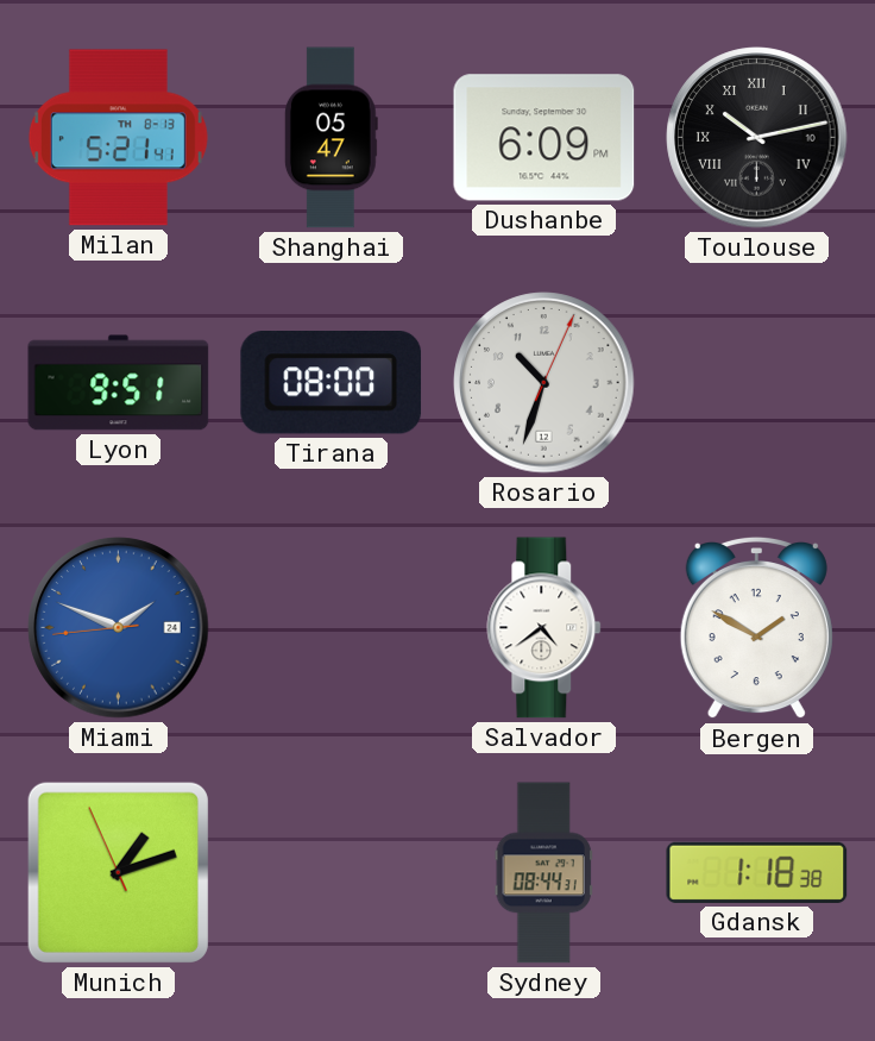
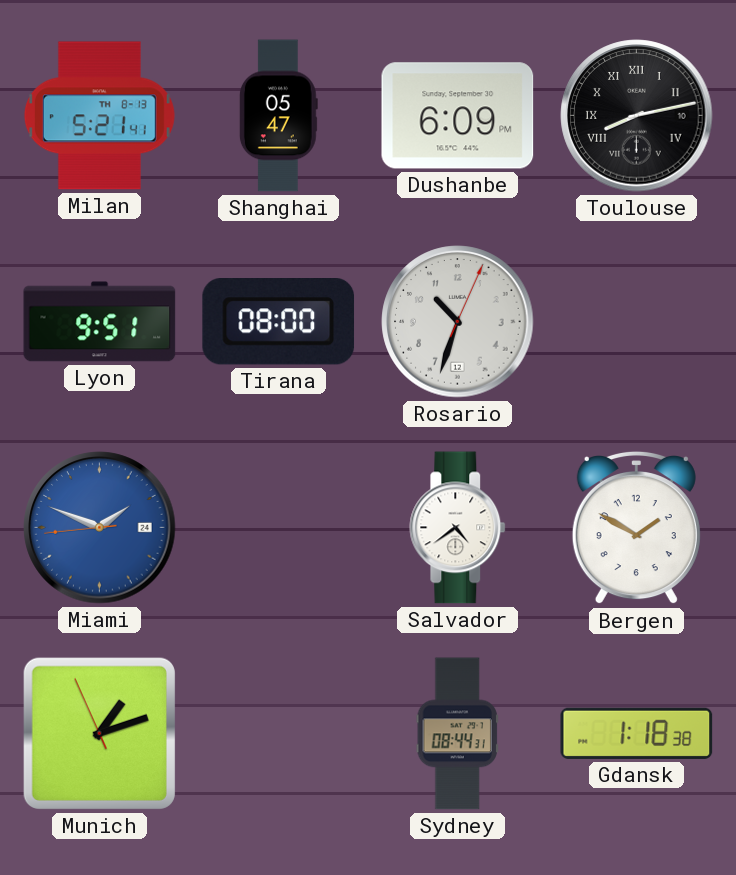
Toulouse: 10:13 -> 8:13 (637, 116)
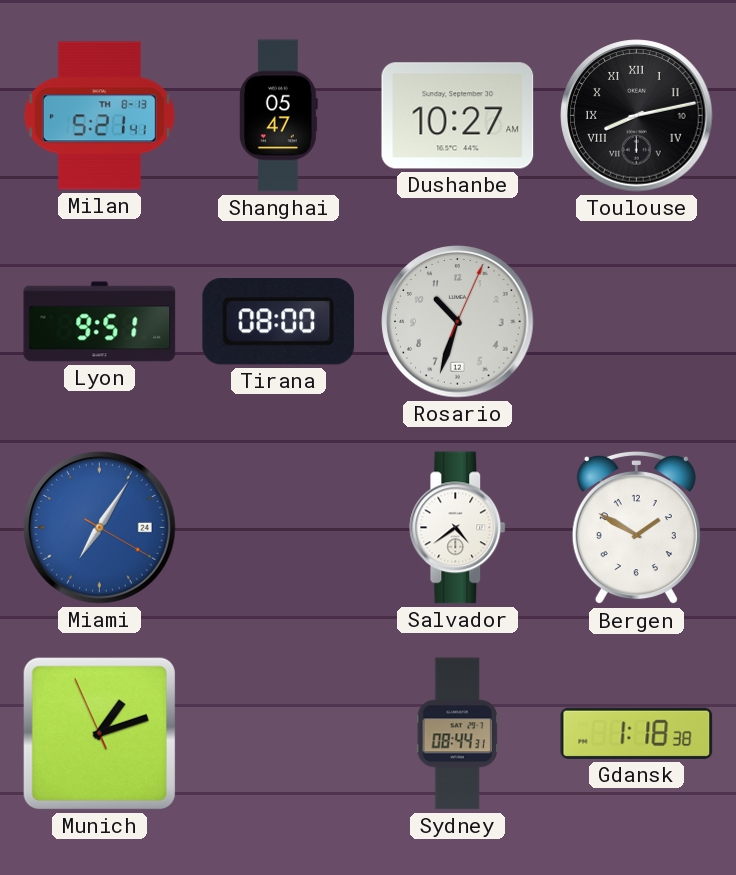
Dushanbe: 6:09 -> 10:27 (458, 116)
Miami: 1:48 -> 7:05 (100, 528)
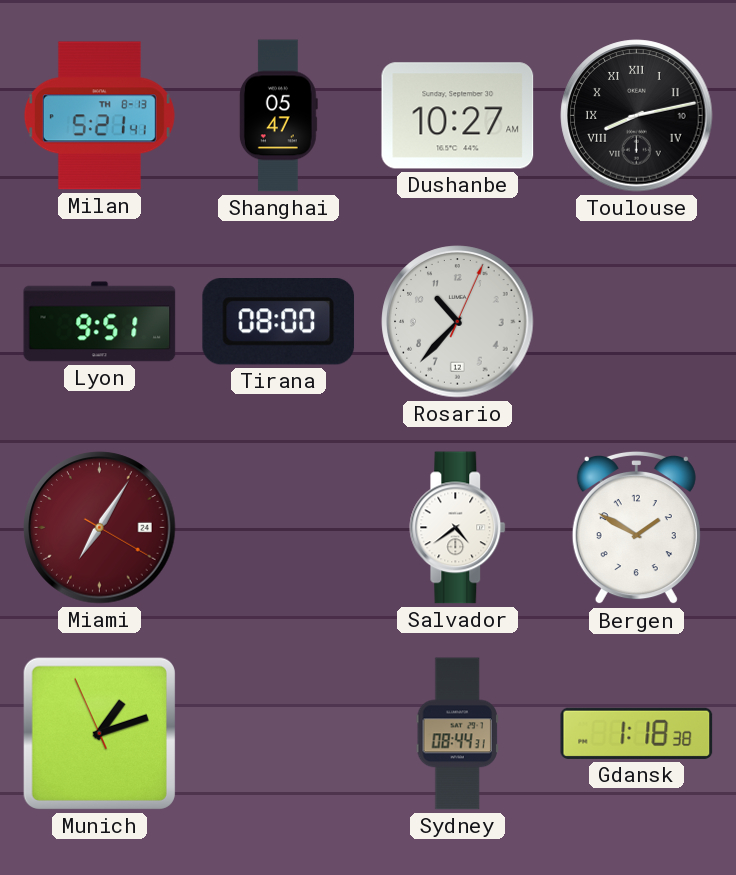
Rosario: 10:33 -> 10:37 (458, 322)
Miami dial: blue -> burgundy (100, 528)
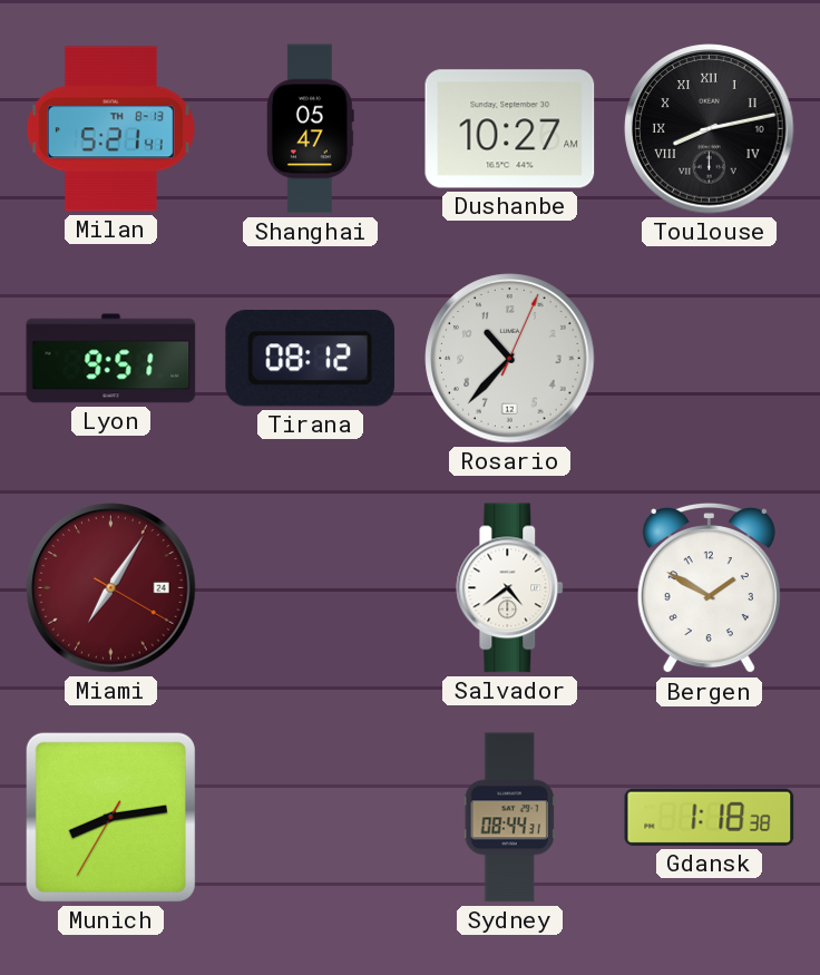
Tirana: 08:00 -> 08:12 (311, 359)
Munich: 1:11 -> 8:13 (110, 817)
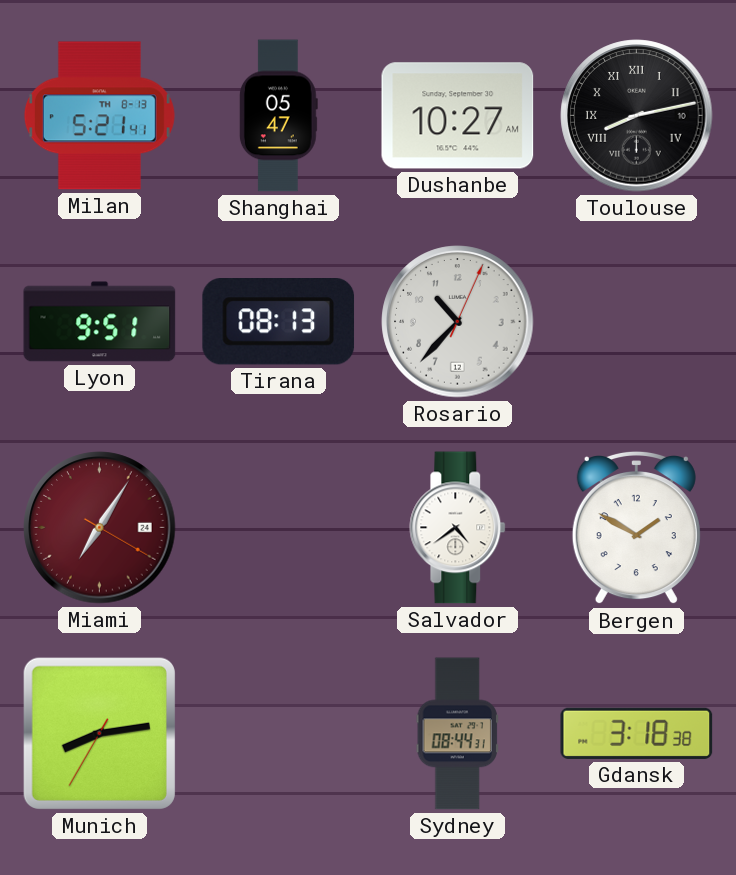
Tirana: 08:12 -> 08:13 (279, 322)
Gdansk: 1:18 -> 3:18 (637, 733)
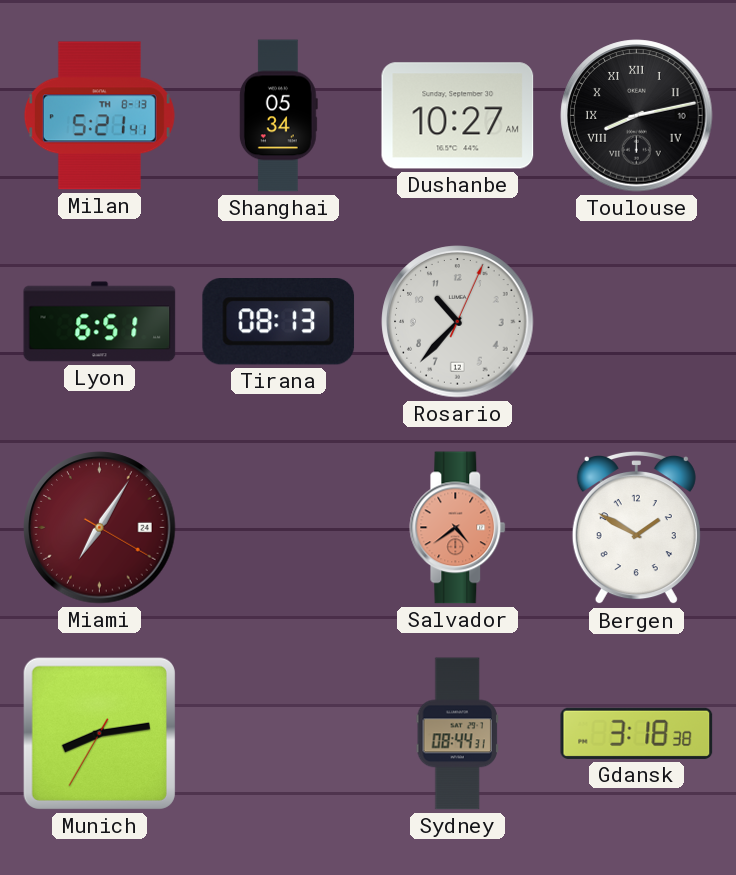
Shanghai: 05:47 -> 05:34 (278, 116)
Lyon: 9:51 -> 6:51 (100, 322)
Salvador dial: white -> salmon (458, 528)
